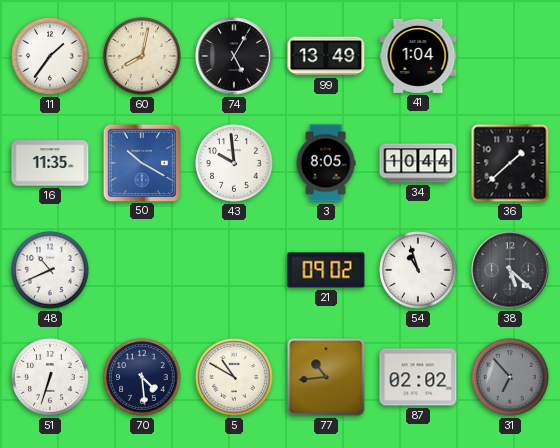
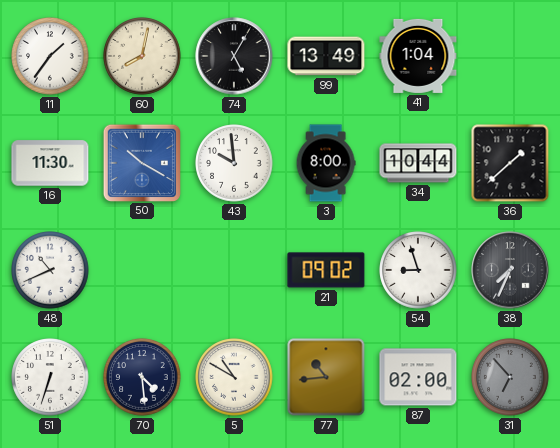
16: 11:35 -> 11:30 (50, 163)
3: 8:05 -> 8:00 (326, 163)
54: 10:57 -> 8:57 (418, 270)
38: 5:22 -> 7:34 (510, 270)
87: 02:02 -> 02:00 (418, 377)
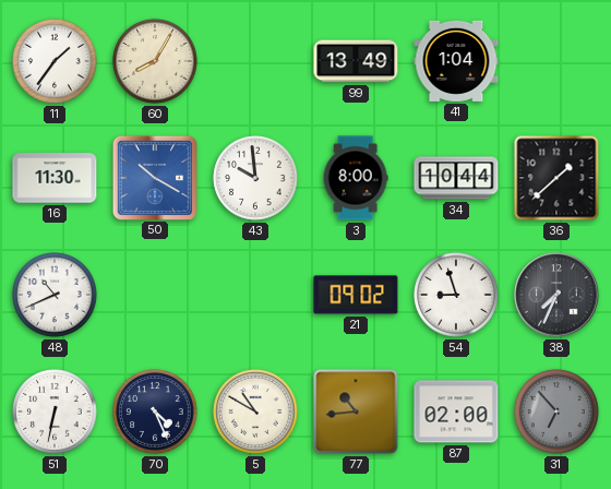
60: 8:02 -> 8:05 (155, 61)
74: 5:05 -> none (234, 56)
51: 6:33 -> 6:32 (55, 412)
70: 4:29 -> 4:26 (155, 412)
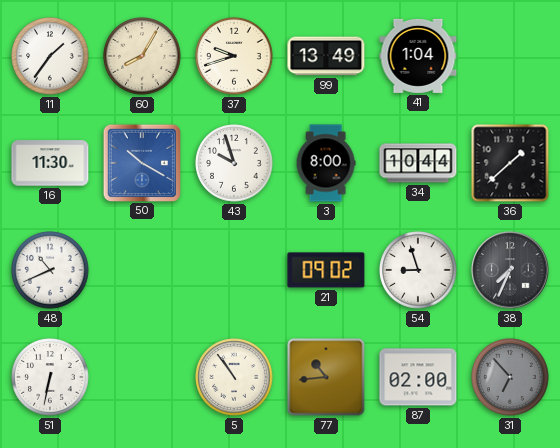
37: none -> 9:42 (234, 56)
43: 9:59 -> 9:57 (234, 163)
70: 4:26 -> none (155, 412)
5: 10:50 -> 10:54 (234, 377)
